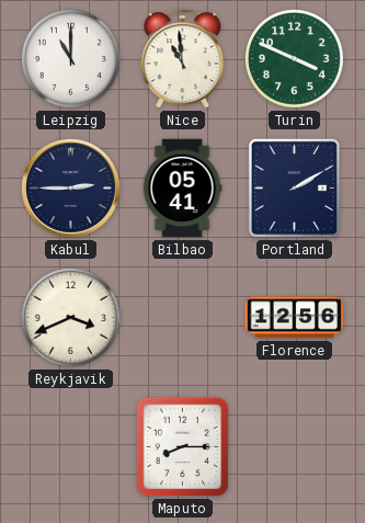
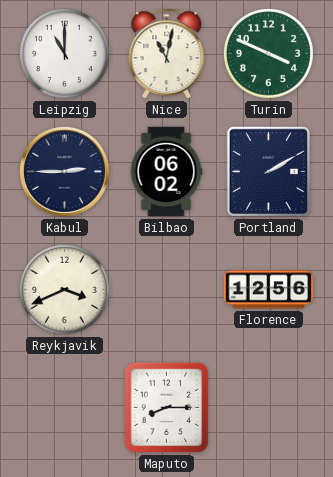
Nice: 10:59 -> 11:02 (167, 54)
Bilbao: 05:41 -> 06:02 (166, 172)
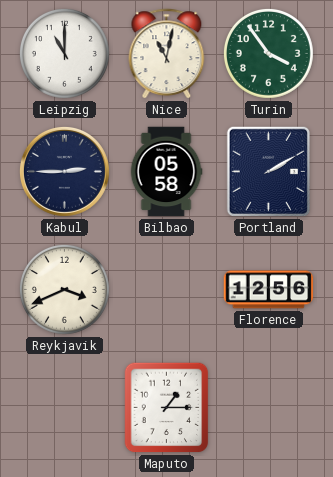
Turin: 3:49 -> 3:54 (268, 53)
Bilbao: 06:02 -> 05:58 (166, 172)
Maputo: 8:15 -> 1:15 (167, 408)
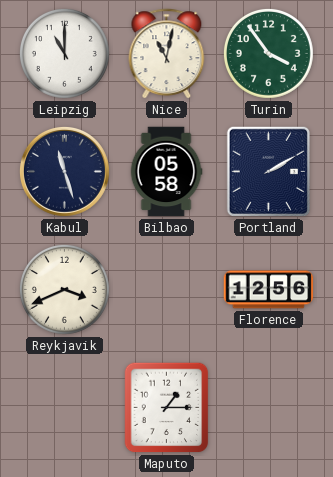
Kabul: 2:45 -> 11:27 (64, 171)
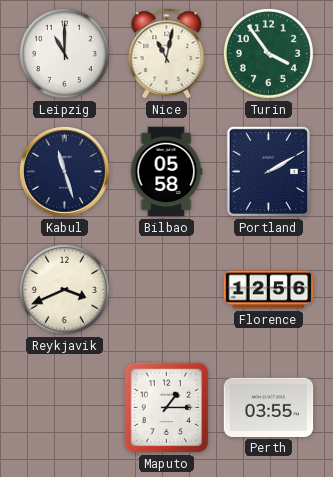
Perth: none -> 03:55 (269, 407)
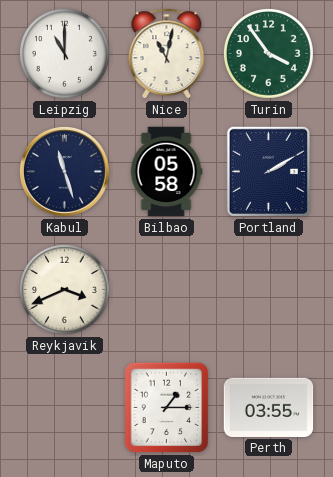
Florence: 12:56 -> none (269, 290)
